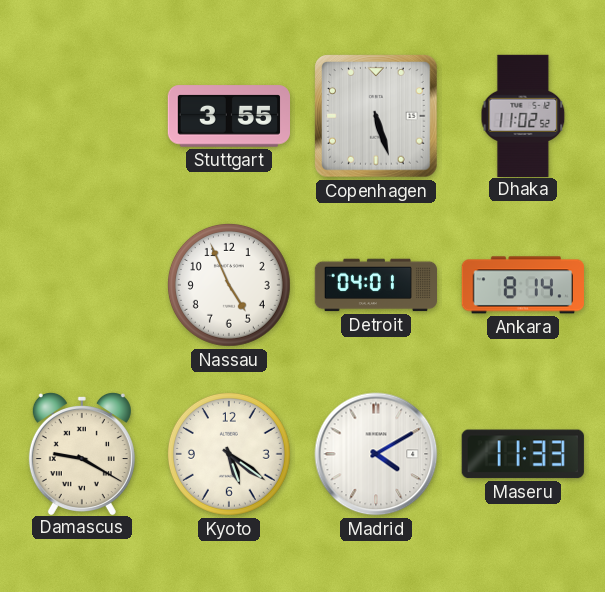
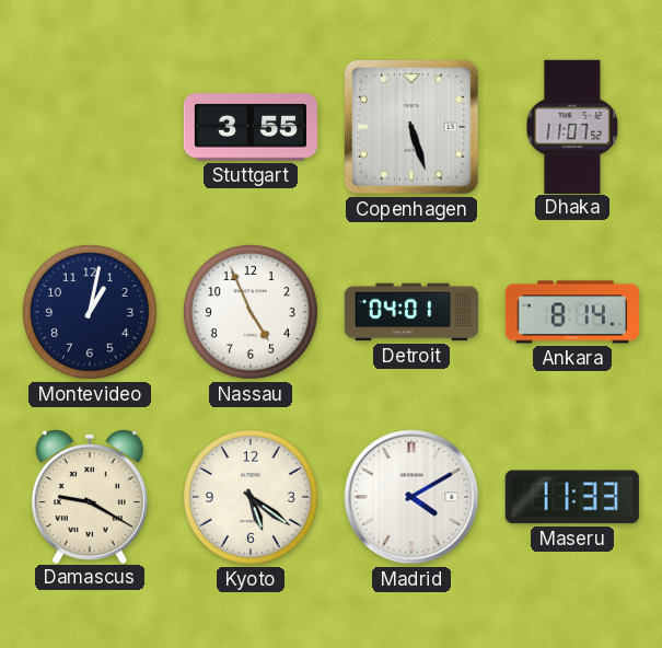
Dhaka: 11:02 -> 11:07 (572, 126)
Montevideo: none -> 1:02 (90, 312)
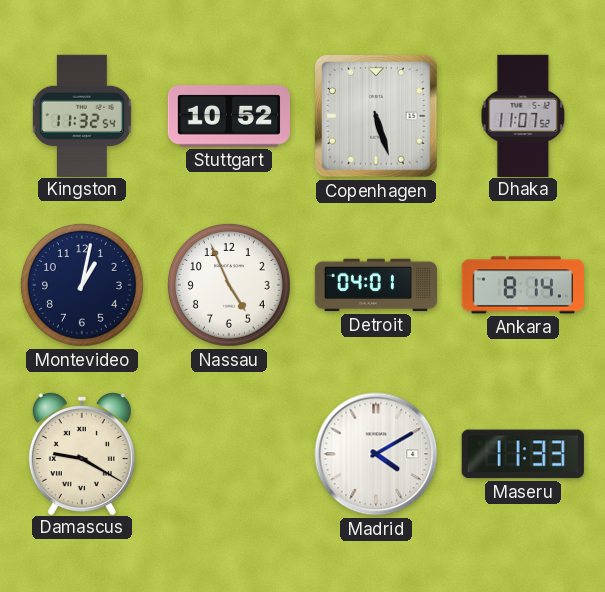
Kingston: none -> 11:32 (82, 115)
Stuttgart: 3:55 -> 10:52 (228, 116)
Kyoto: 5:21 -> none (251, 497)
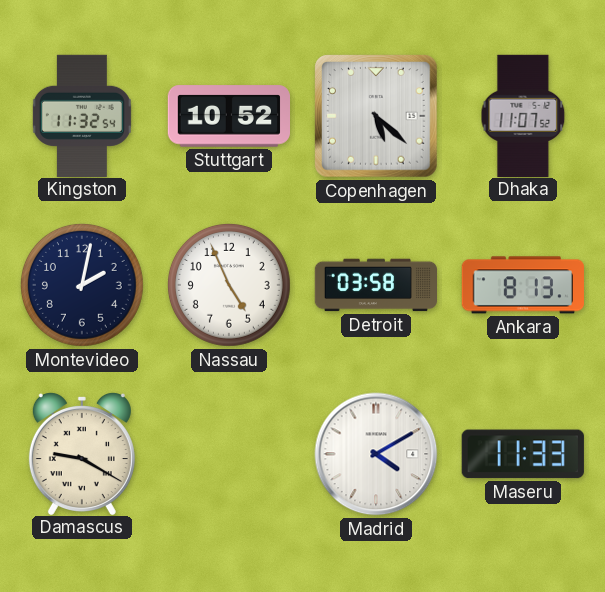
Copenhagen: 5:27 -> 5:22 (377, 117)
Montevideo: 1:02 -> 2:02 (82, 285)
Detroit: 04:01 -> 03:58 (375, 285)
Ankara: 8:14 -> 8:13 (523, 285)
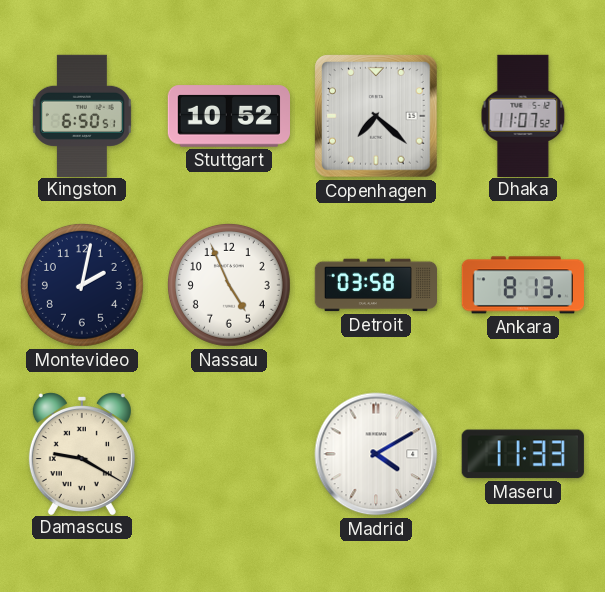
Kingston: 11:32 -> 6:50 (82, 115)
Copenhagen: 5:22 -> 7:22 (377, 117)
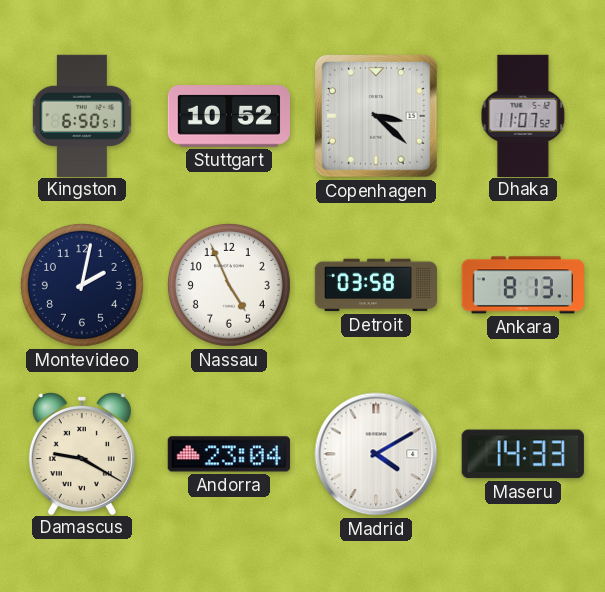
Copenhagen: 7:22 -> 3:22 (377, 117)
Andorra: none -> 23:04 (229, 454)
Maseru: 11:33 -> 14:33 (523, 454)
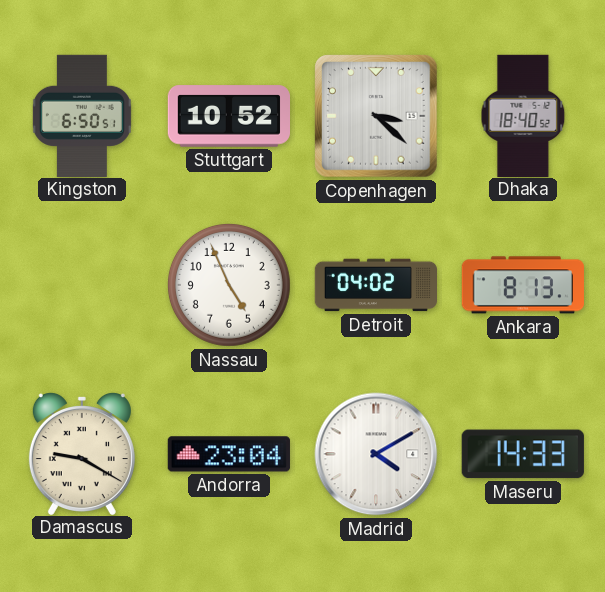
Dhaka: 11:07 -> 18:40 (523, 115)
Montevideo: 2:02 -> none (82, 285)
Detroit: 03:58 -> 04:02 (375, 285)
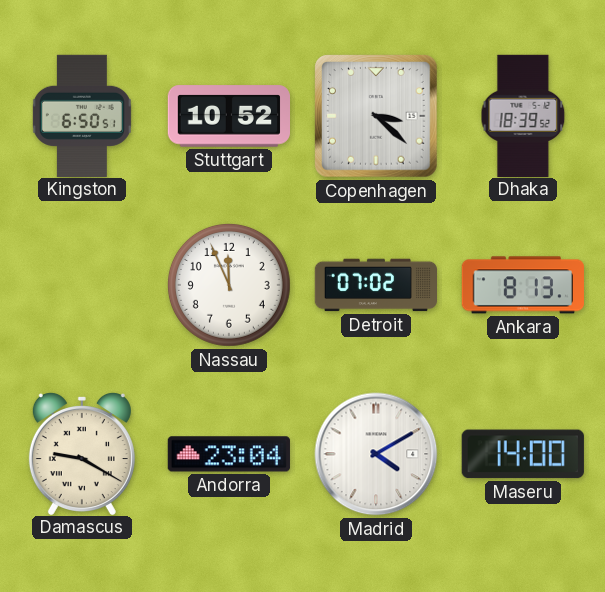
Dhaka: 18:40 -> 18:39 (523, 115)
Nassau: 4:56 -> 11:56 (229, 285)
Detroit: 04:02 -> 07:02 (375, 285)
Maseru: 14:33 -> 14:00 (523, 454)
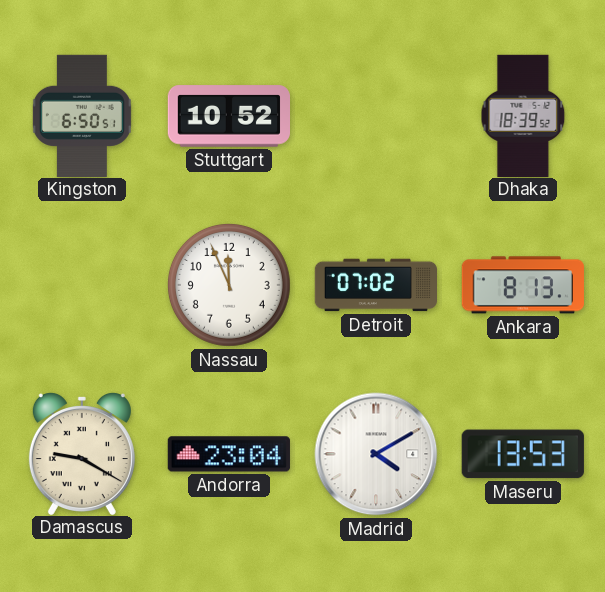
Copenhagen: 3:22 -> none (377, 117)
Maseru: 14:00 -> 13:53 (523, 454)
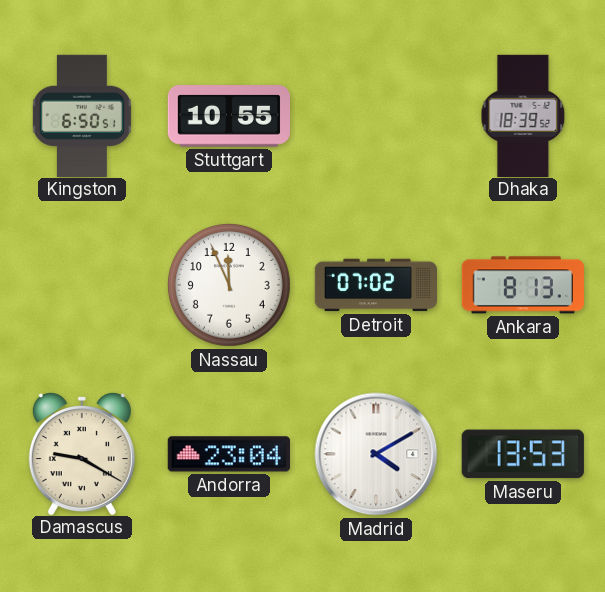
Stuttgart: 10:52 -> 10:55 (228, 116)
